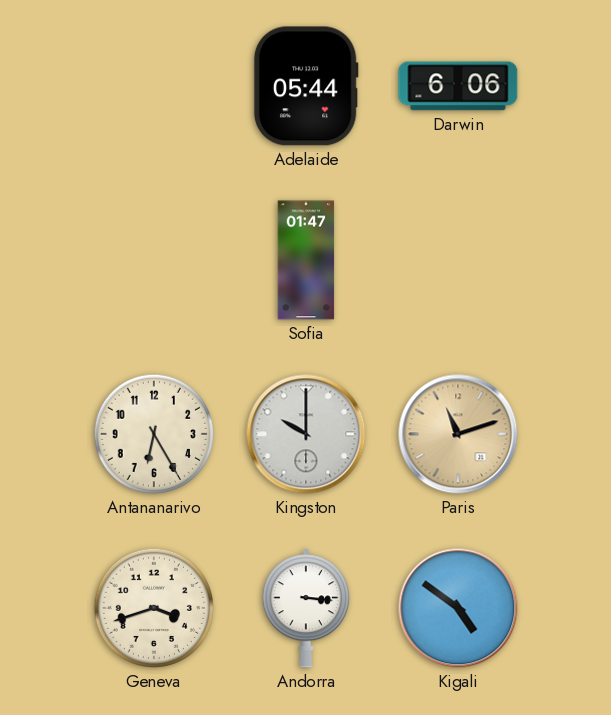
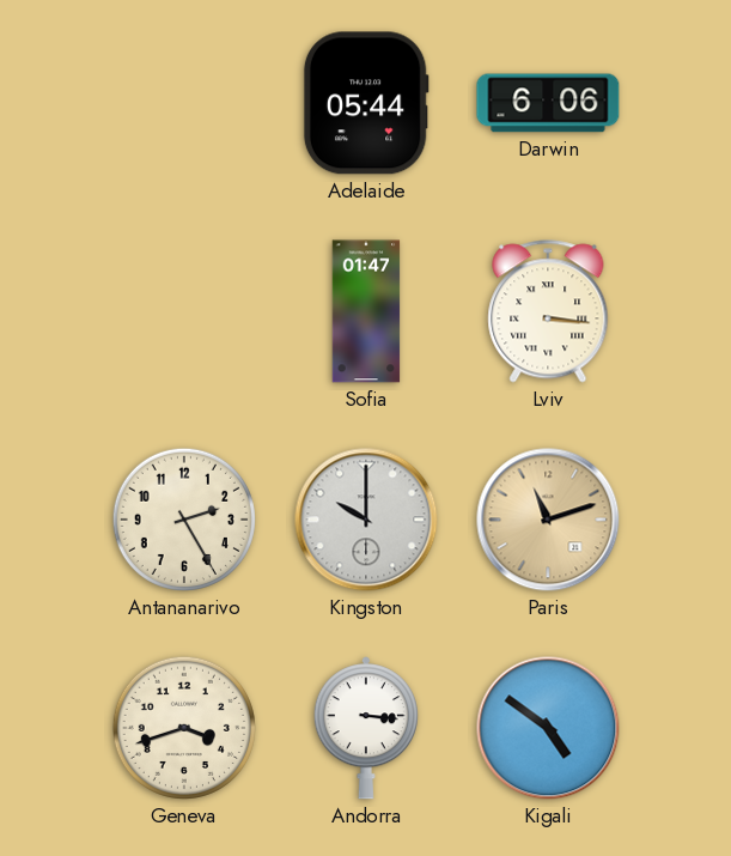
Lviv: none -> 3:16 (548, 311)
Antananarivo: 6:25 -> 2:25 (184, 520)
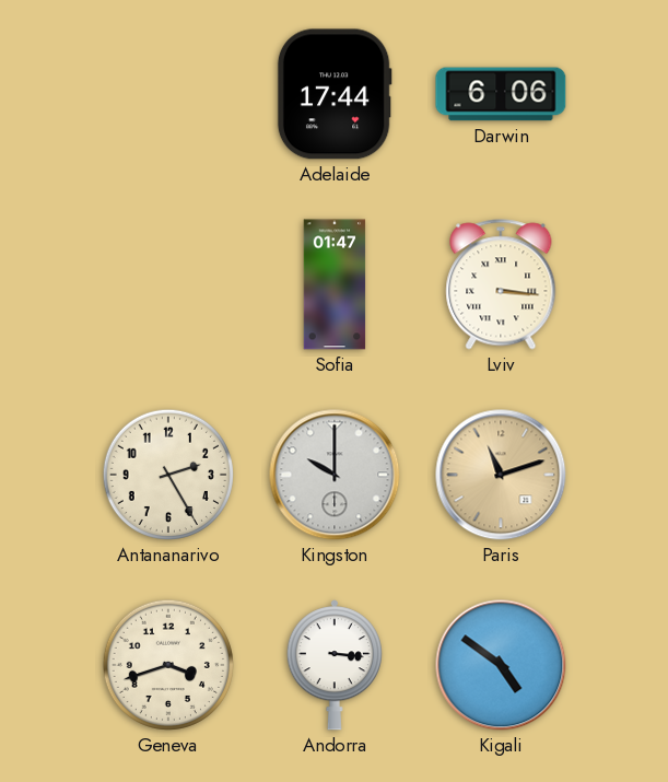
Adelaide: 05:44 -> 17:44 (335, 94)
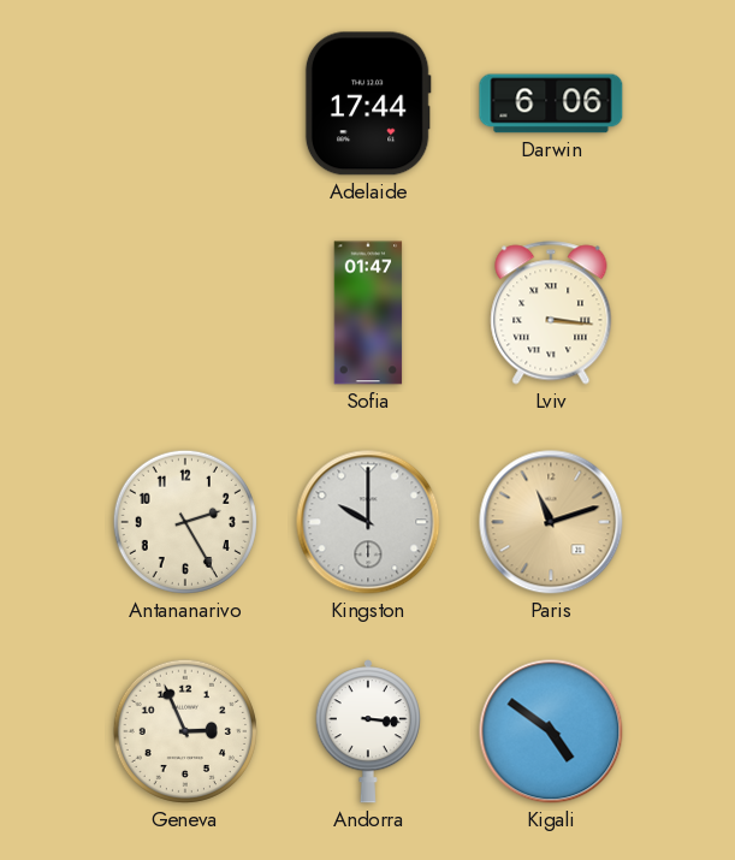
Geneva: 3:42 -> 2:56 (185, 731)
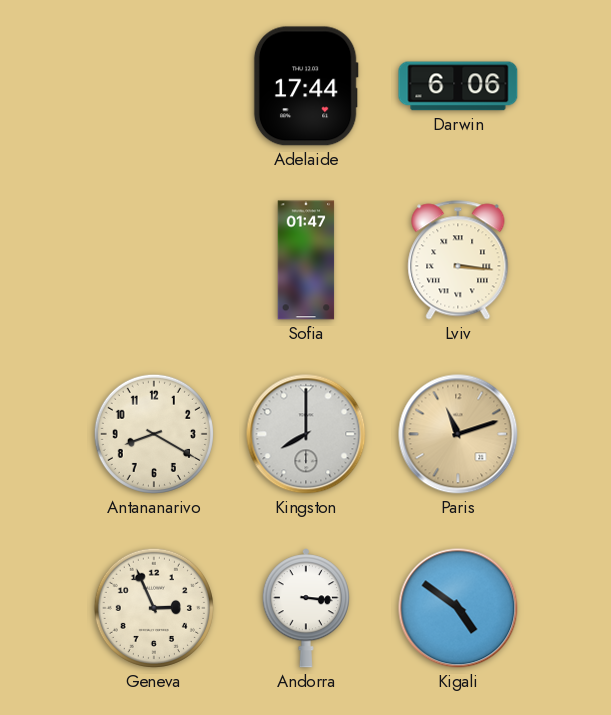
Antananarivo: 2:25 -> 8:20 (154, 434)
Kingston: 10:00 -> 8:00 (306, 434)
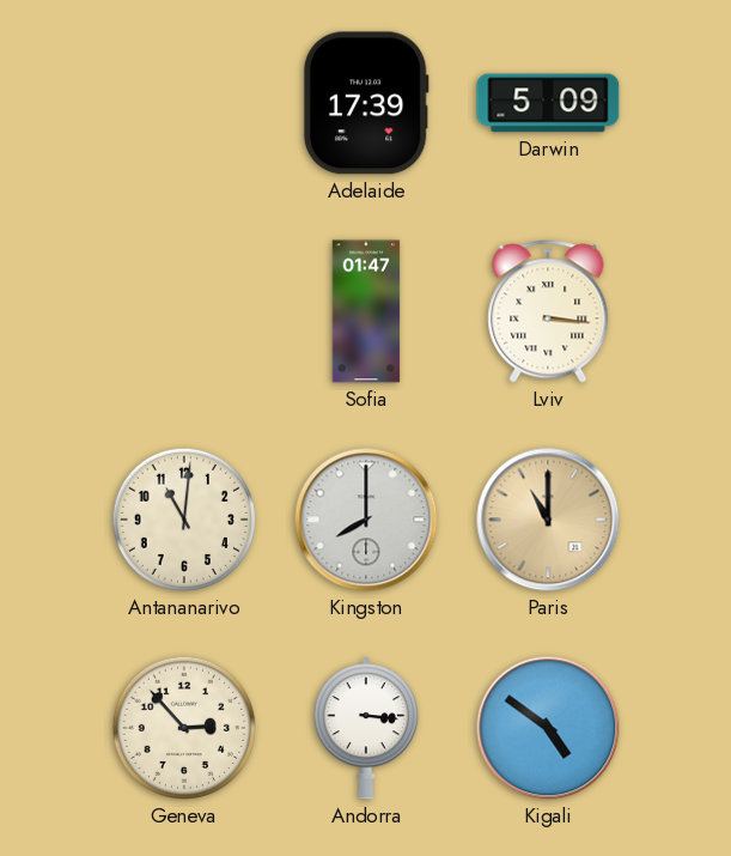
Adelaide: 17:44 -> 17:39 (366, 103)
Darwin: 6:06 -> 5:09 (548, 103)
Antananarivo: 8:20 -> 11:01 (184, 520)
Paris: 11:12 -> 11:00 (548, 520)
Geneva: 2:56 -> 2:53 (184, 728)
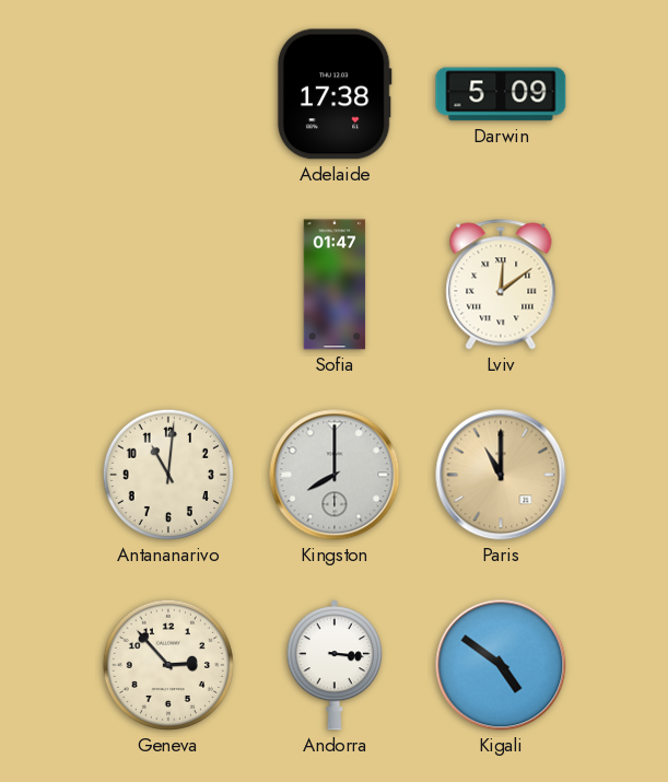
Adelaide: 17:39 -> 17:38 (335, 94)
Lviv: 3:16 -> 12:09 (501, 284)
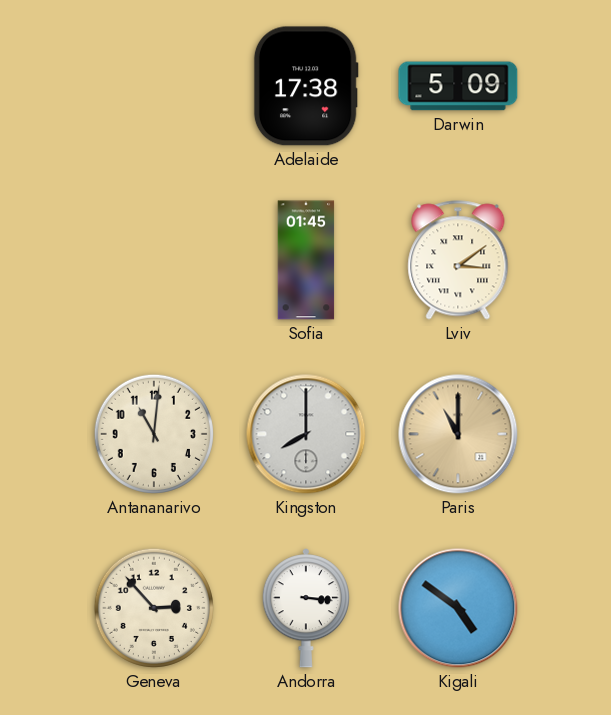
Sofia: 01:47 -> 01:45 (306, 260)
Lviv: 12:09 -> 3:09 (458, 260)
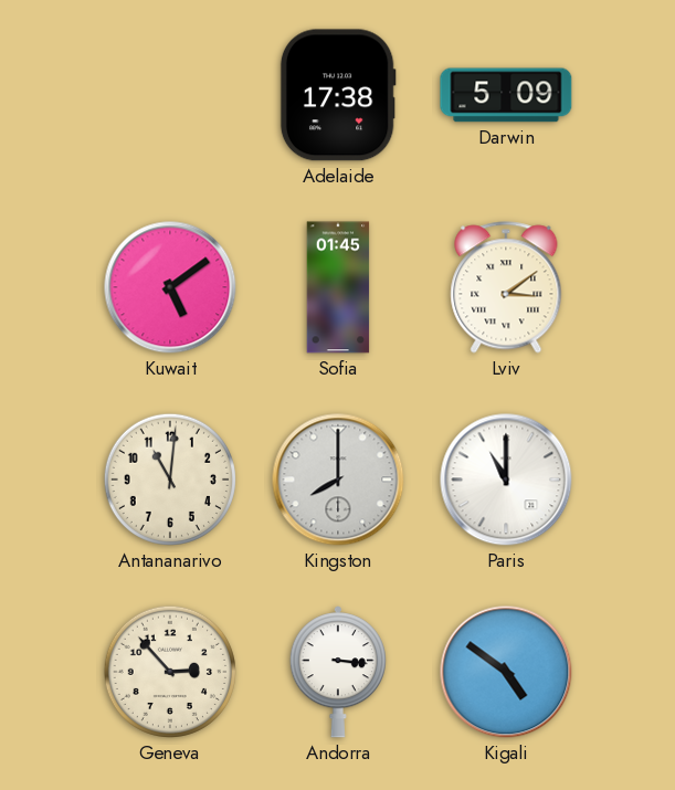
Kuwait: none -> 5:09 (170, 287)
Paris dial: champagne -> white (506, 480)
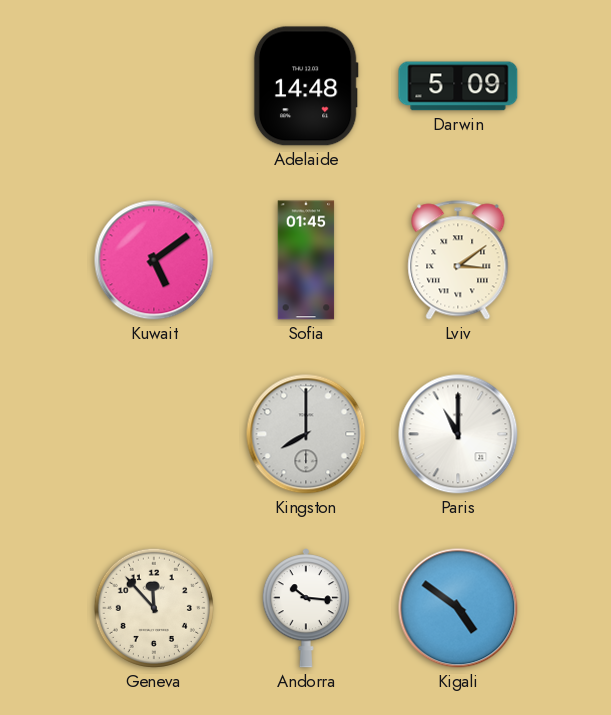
Adelaide: 17:38 -> 14:48 (306, 86)
Antananarivo: 11:01 -> none (170, 480)
Geneva: 2:53 -> 11:53 (154, 608)
Andorra: 3:16 -> 10:16 (306, 608)
